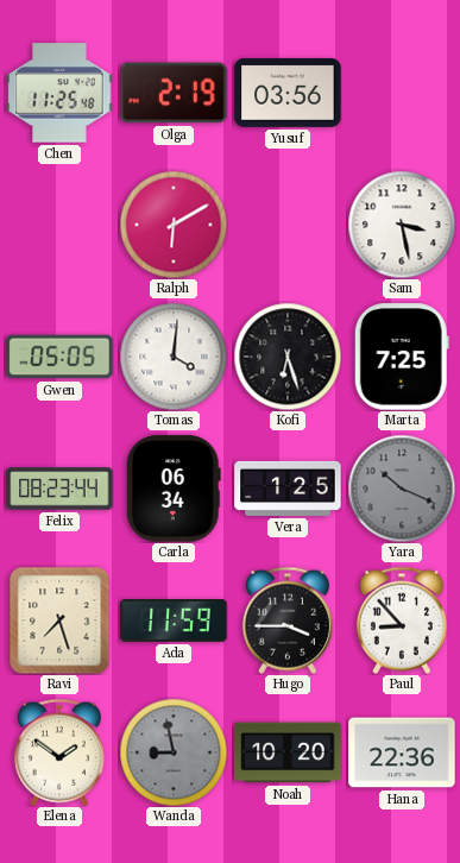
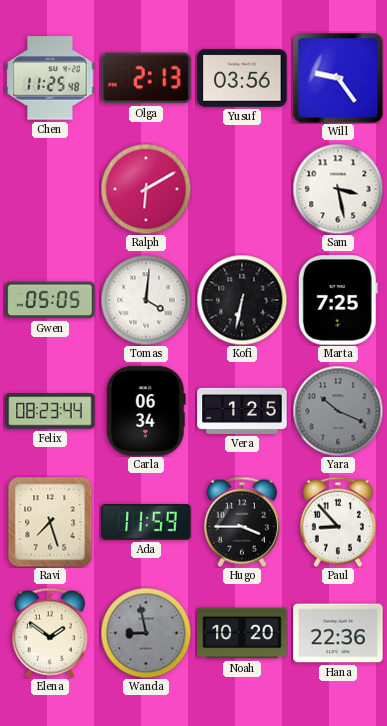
Olga: 2:19 -> 2:13 (146, 78)
Will: none -> 9:24 (338, 78)
Kofi: 6:27 -> 6:32 (242, 300)
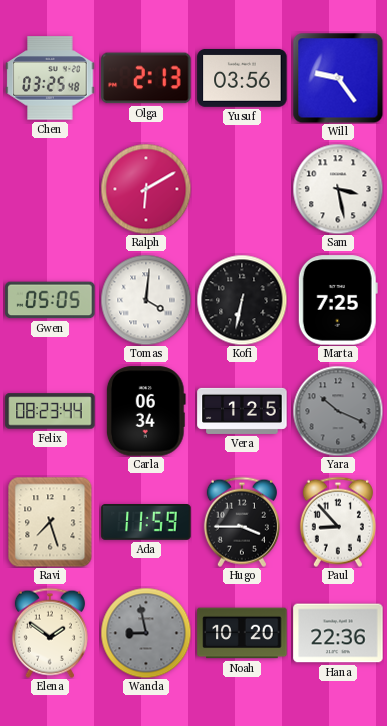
Chen: 11:25 -> 03:25 (50, 78)
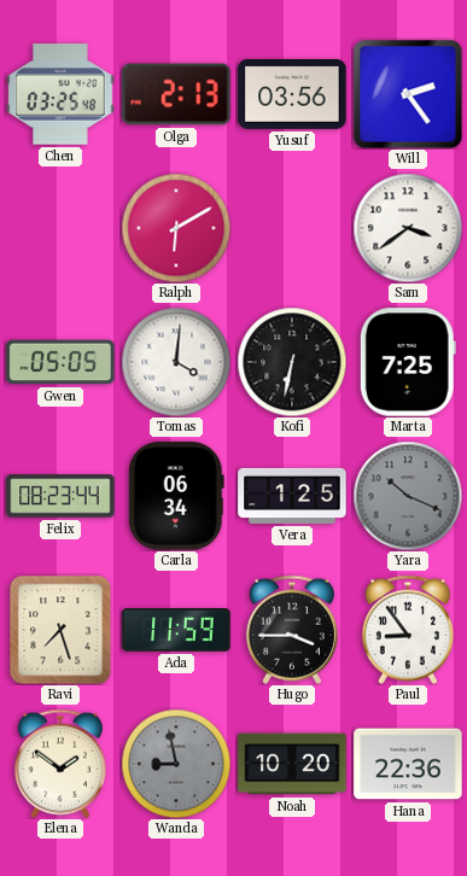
Will: 9:24 -> 2:24 (408, 94)
Sam: 3:28 -> 3:39 (408, 228)
Paul: 8:53 -> 8:54 (408, 630)
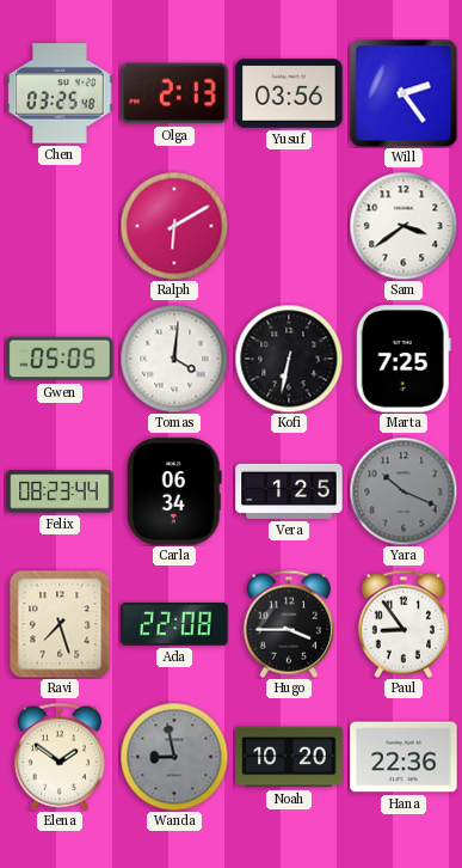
Ada: 11:59 -> 22:08 (174, 625)
